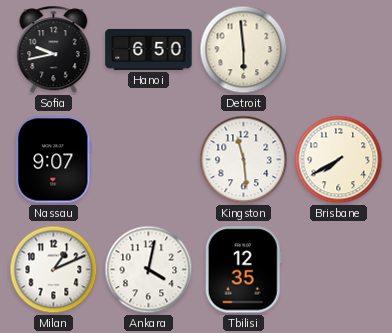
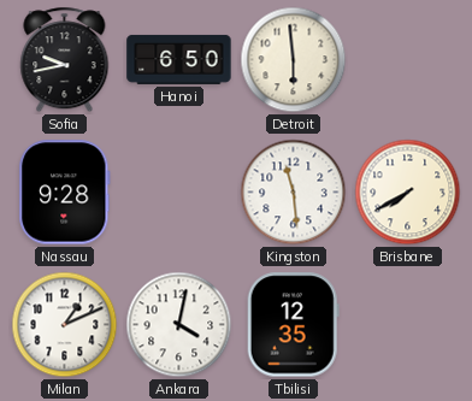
Nassau: 9:07 -> 9:28 (65, 193)
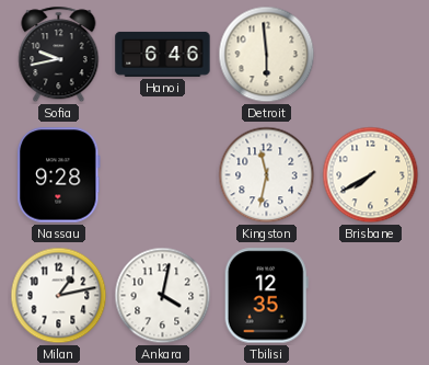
Hanoi: 6:50 -> 6:46 (163, 54)
Kingston: 11:29 -> 11:32 (267, 175)
Milan: 1:11 -> 1:13 (59, 296)
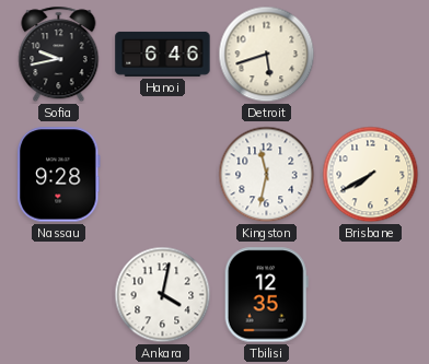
Detroit: 5:59 -> 5:42 (267, 55)
Milan: 1:13 -> none (59, 296)
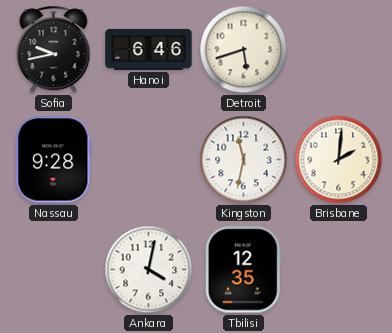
Brisbane: 7:40 -> 2:01 (339, 160)
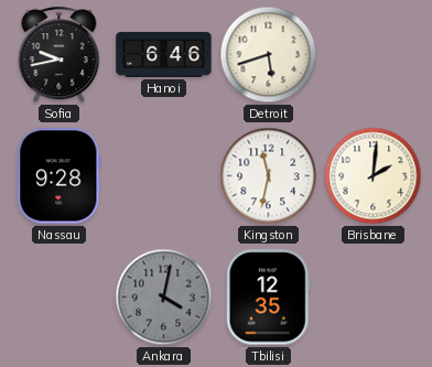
Ankara dial: white -> grey (164, 298)
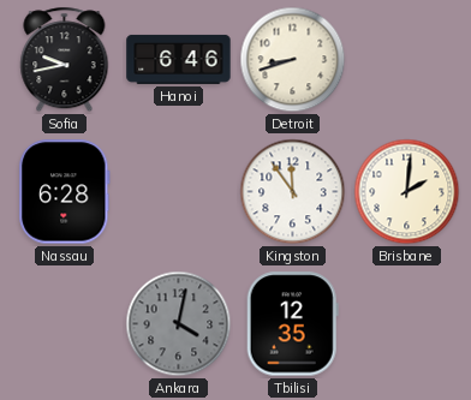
Detroit: 5:42 -> 8:42 (293, 60)
Nassau: 9:28 -> 6:28 (65, 192)
Kingston: 11:32 -> 11:54 (293, 192)
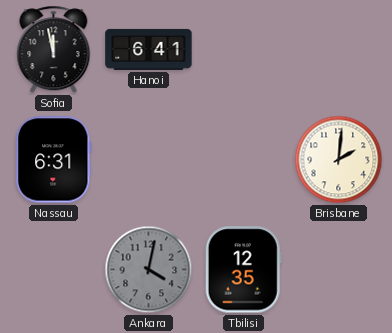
Sofia: 9:43 -> 11:58 (54, 50)
Hanoi: 6:46 -> 6:41 (149, 49)
Detroit: 8:42 -> none (293, 60)
Nassau: 6:28 -> 6:31 (54, 160)
Kingston: 11:54 -> none (293, 192)
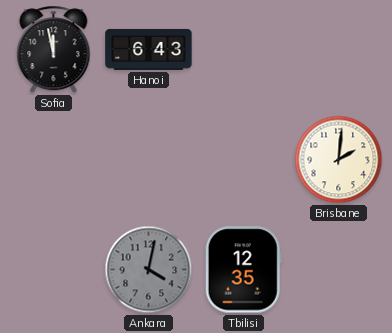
Hanoi: 6:41 -> 6:43 (149, 49)
Nassau: 6:31 -> none (54, 160)
